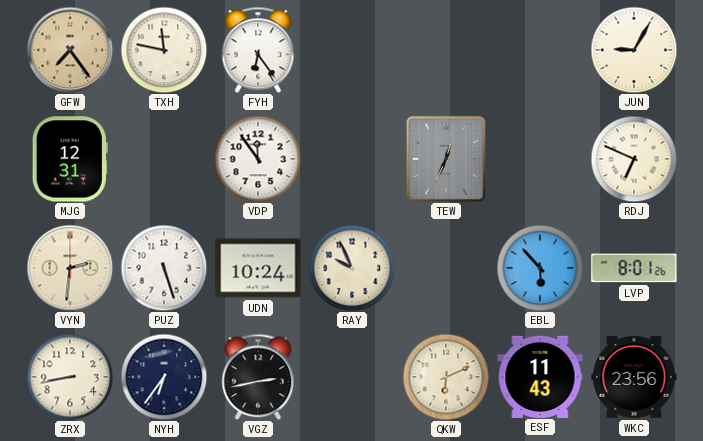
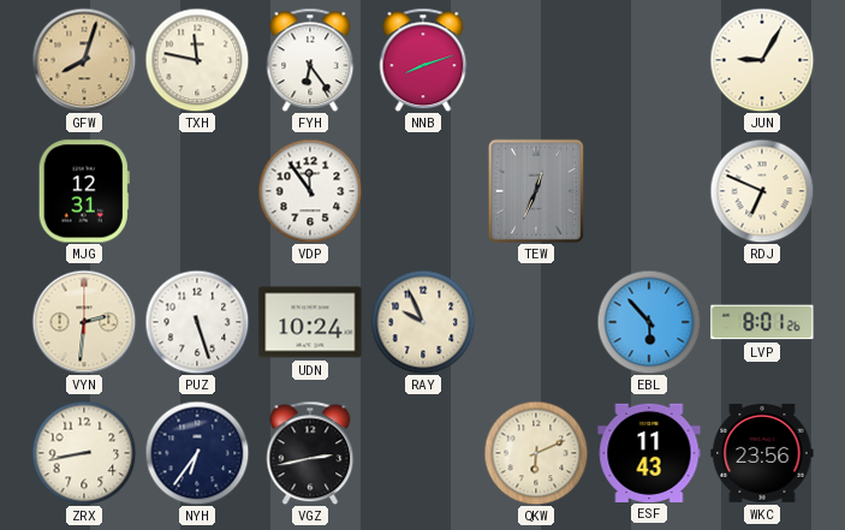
GFW: 7:24 -> 8:03 (84, 60)
NNB: none -> 8:12 (423, 60)
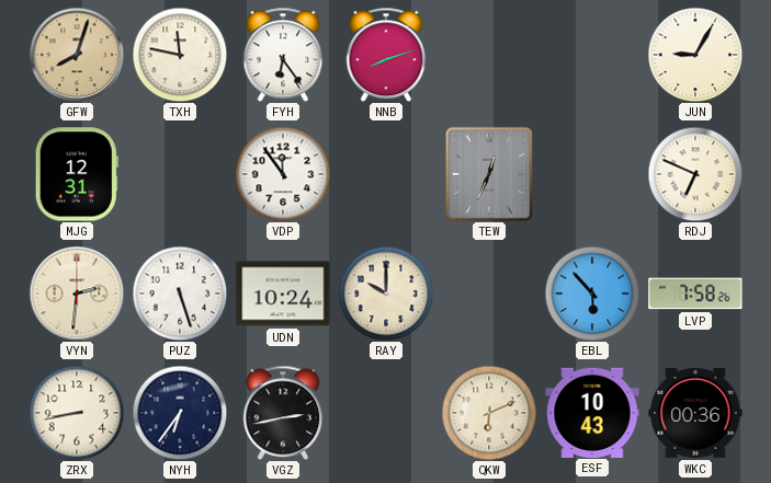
RAY: 9:56 -> 10:00 (386, 294)
LVP: 8:01 -> 7:58 (695, 294)
ESF: 11:43 -> 10:43 (592, 412)
WKC: 23:56 -> 00:36 (695, 413)
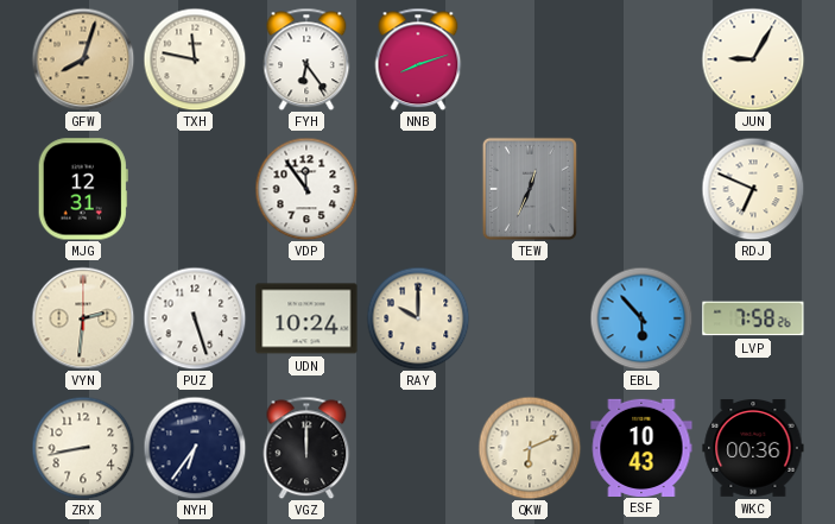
VGZ: 2:43 -> 12:00 (306, 448)
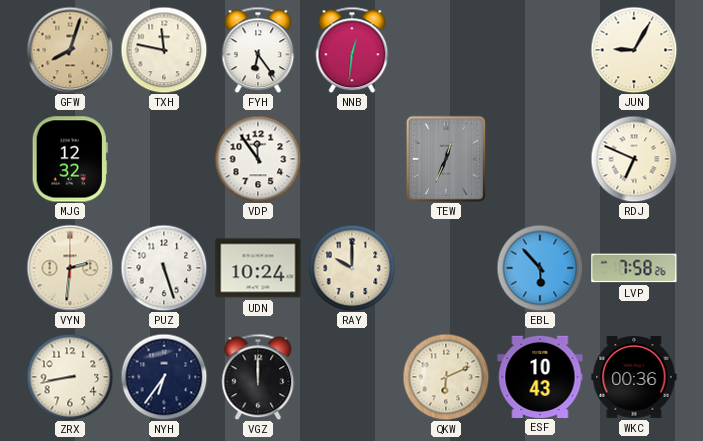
NNB: 8:12 -> 12:31 (352, 50)
MJG: 12:31 -> 12:32 (70, 159)
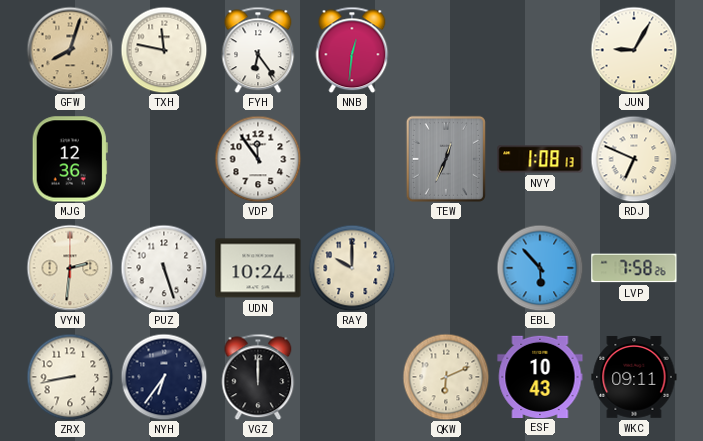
MJG: 12:32 -> 12:36 (70, 159)
NVY: none -> 1:08 (540, 159)
WKC: 00:36 -> 09:11 (634, 377)
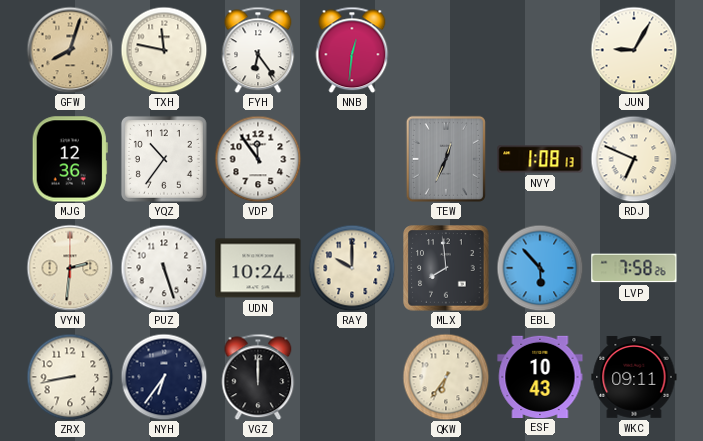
YQZ: none -> 10:36 (164, 159)
MLX: none -> 7:59 (446, 268)
QKW: 6:11 -> 6:36 (446, 377)
